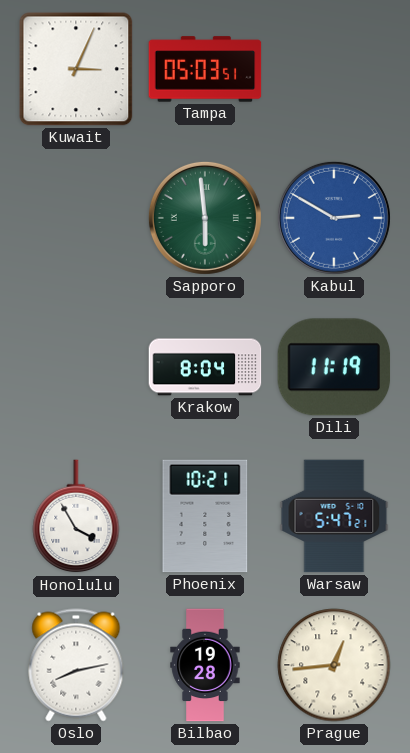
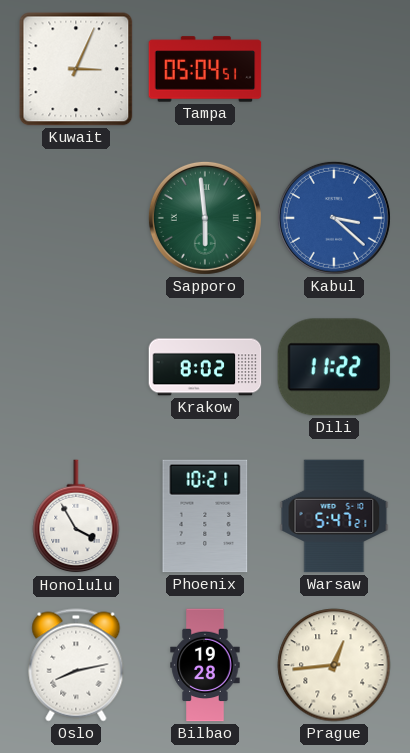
Tampa: 05:03 -> 05:04 (205, 69)
Kabul: 2:50 -> 3:22 (334, 218)
Krakow: 8:04 -> 8:02 (205, 367)
Dili: 11:19 -> 11:22 (334, 367)
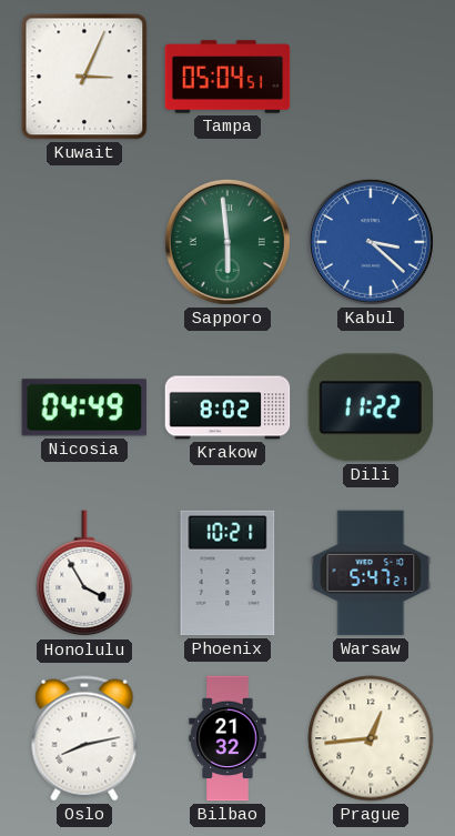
Nicosia: none -> 04:49 (84, 407)
Bilbao: 19:28 -> 21:32 (228, 738)
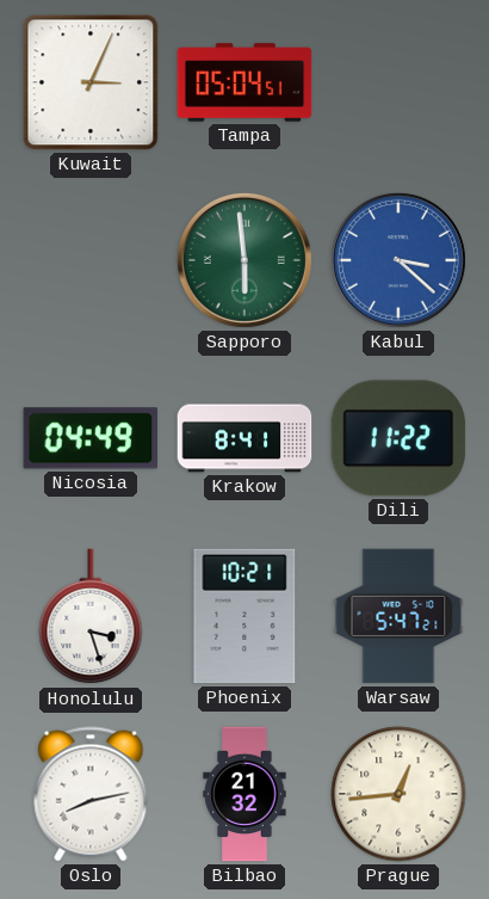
Krakow: 8:02 -> 8:41 (244, 438)
Honolulu: 3:55 -> 3:27 (91, 617)
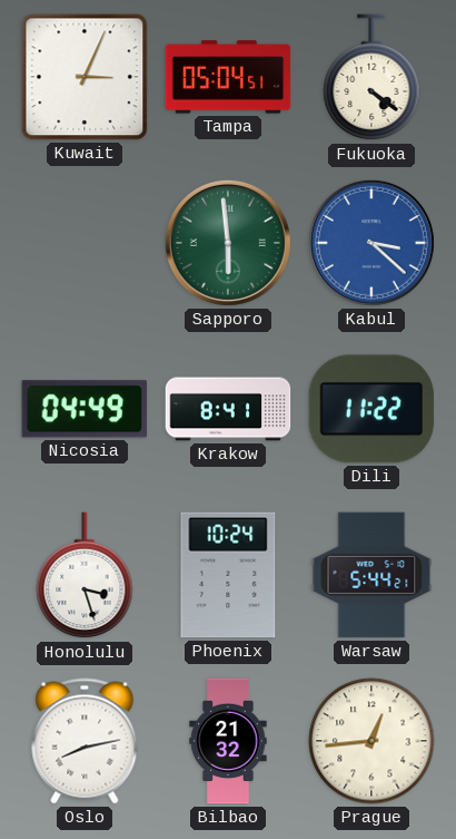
Fukuoka: none -> 4:21 (371, 78)
Phoenix: 10:21 -> 10:24 (228, 575)
Warsaw: 5:47 -> 5:44 (371, 575)
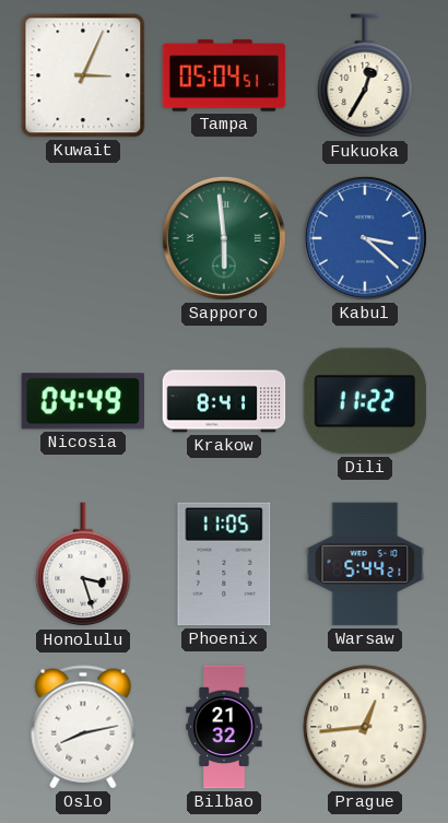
Fukuoka: 4:21 -> 12:35 (365, 77)
Phoenix: 10:24 -> 11:05 (224, 564)
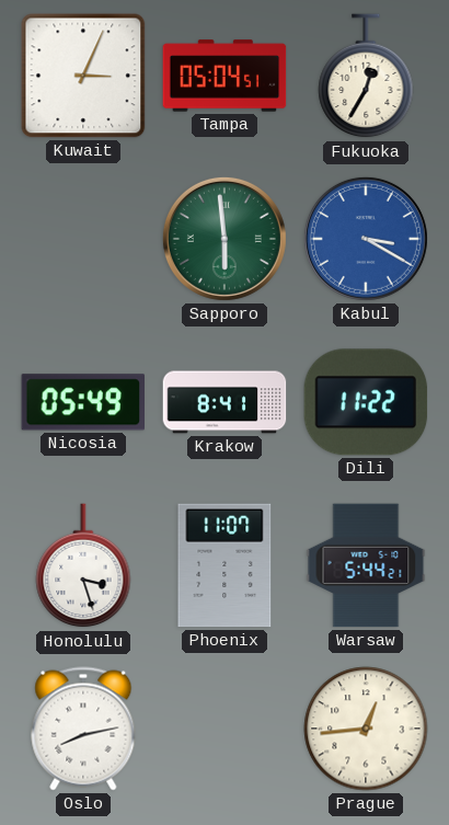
Kabul: 3:22 -> 3:20 (366, 239)
Nicosia: 04:49 -> 05:49 (83, 402)
Phoenix: 11:05 -> 11:07 (225, 565)
Bilbao: 21:32 -> none (224, 727)
